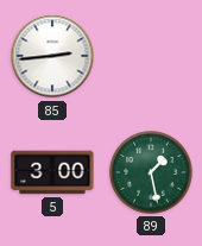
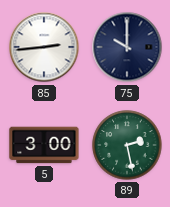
75: none -> 10:00 (127, 47)
89: 1:28 -> 2:28 (127, 145)
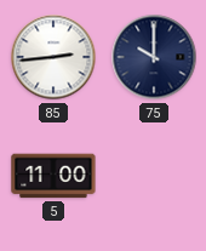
5: 3:00 -> 11:00 (53, 176)
89: 2:28 -> none (127, 145)
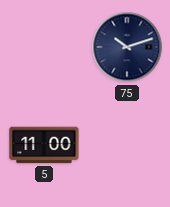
85: 2:44 -> none (53, 57)
75: 10:00 -> 10:12 (127, 47)
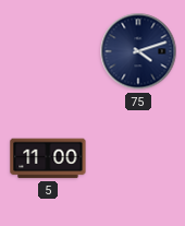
75: 10:12 -> 4:12 (138, 51)
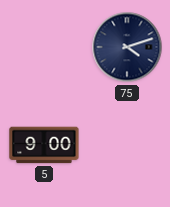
5: 11:00 -> 9:00 (44, 145)
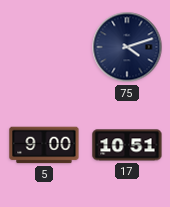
17: none -> 10:51 (127, 145)
